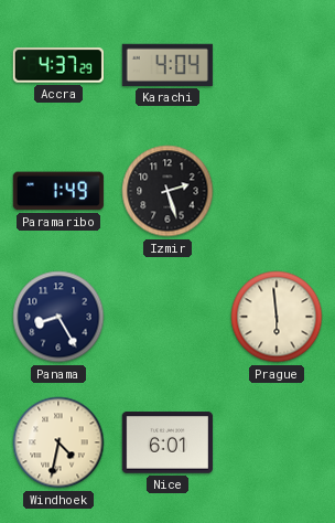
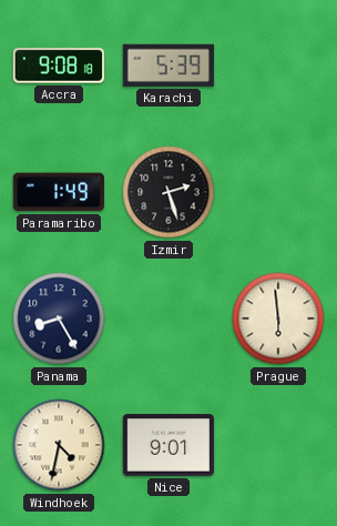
Accra: 4:37 -> 9:08 (58, 65)
Karachi: 4:04 -> 5:39 (168, 65)
Nice: 6:01 -> 9:01 (168, 445)
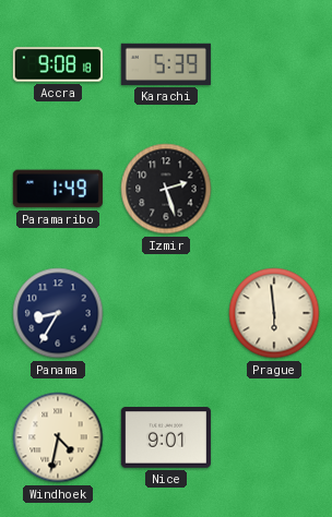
Panama: 8:25 -> 8:35 (58, 313)
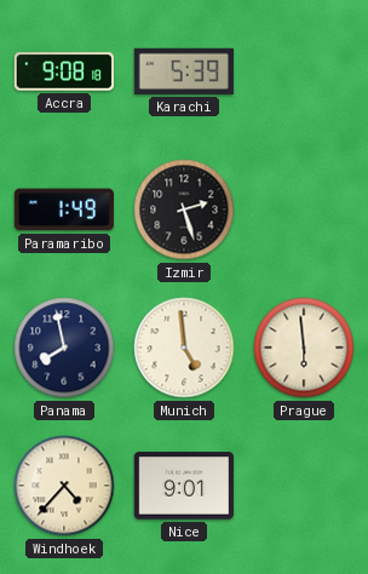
Panama: 8:35 -> 7:58 (64, 348)
Munich: none -> 4:59 (184, 348)
Windhoek: 4:32 -> 4:37 (64, 486)
